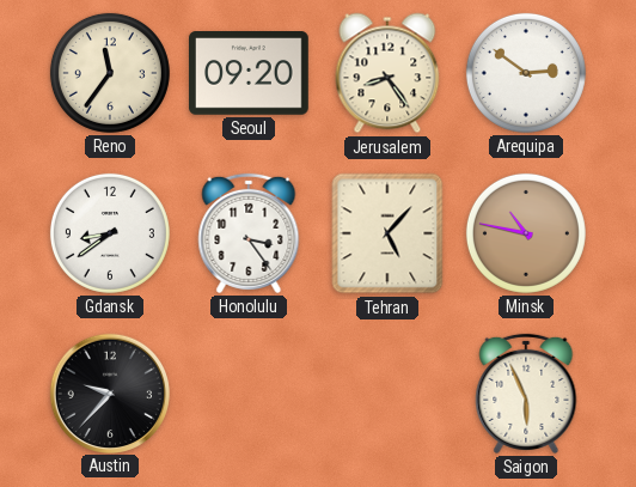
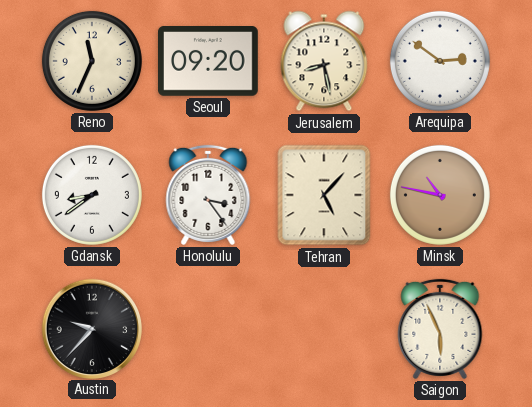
Reno: 11:36 -> 11:34 (92, 61)
Jerusalem: 8:24 -> 8:28 (324, 61)
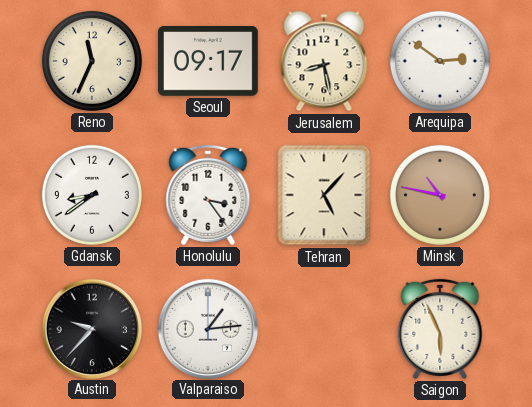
Seoul: 09:20 -> 09:17 (209, 62)
Valparaiso: none -> 1:14 (207, 328)
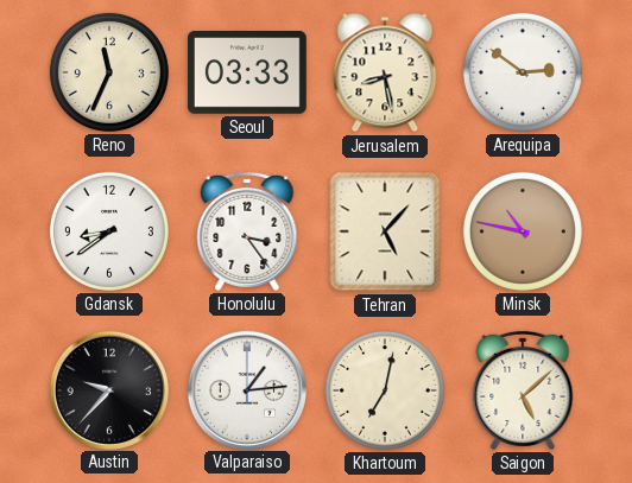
Seoul: 09:17 -> 03:33 (248, 74)
Khartoum: none -> 7:02 (385, 390)
Saigon: 5:56 -> 5:08 (523, 390)
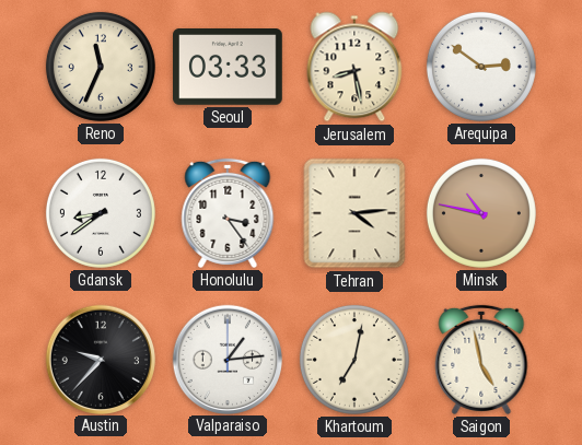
Tehran: 5:07 -> 4:14 (354, 213)
Saigon: 5:08 -> 4:58 (481, 360)
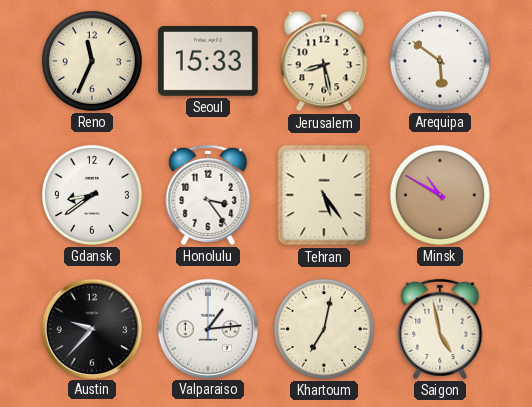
Seoul: 03:33 -> 15:33 (209, 62)
Arequipa: 2:51 -> 5:51 (440, 61)
Tehran: 4:14 -> 5:24 (324, 195)
Minsk: 10:47 -> 10:50 (440, 195)
